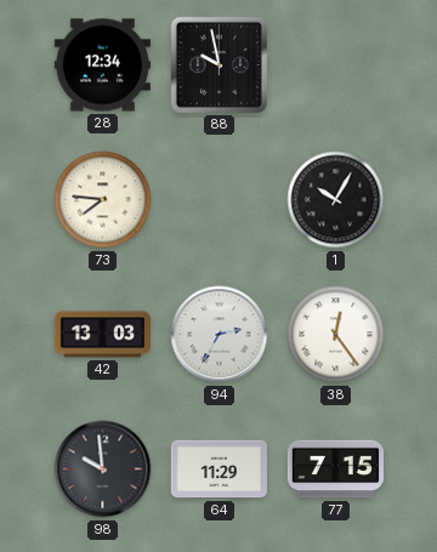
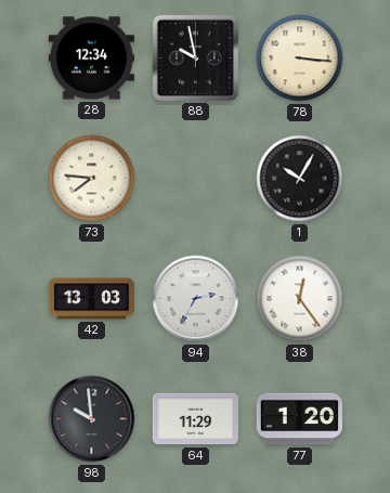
78: none -> 3:16 (300, 59)
77: 7:15 -> 1:20 (299, 419)
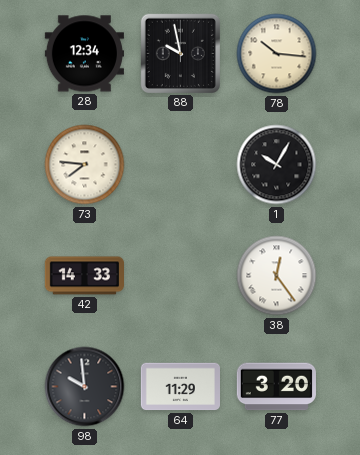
78: 3:16 -> 10:16 (277, 54)
42: 13:03 -> 14:33 (84, 276)
94: 2:35 -> none (196, 299)
77: 1:20 -> 3:20 (276, 387)
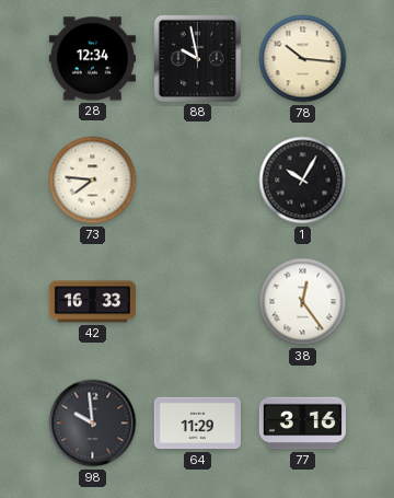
42: 14:33 -> 16:33 (92, 302)
77: 3:20 -> 3:16 (302, 424)
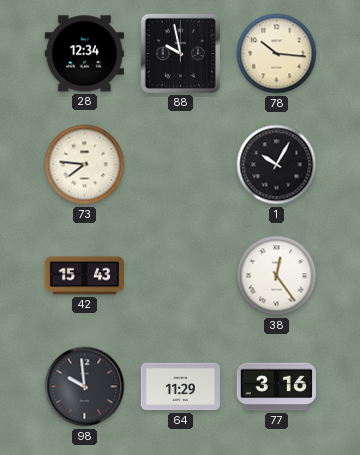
42: 16:33 -> 15:43 (84, 276)
